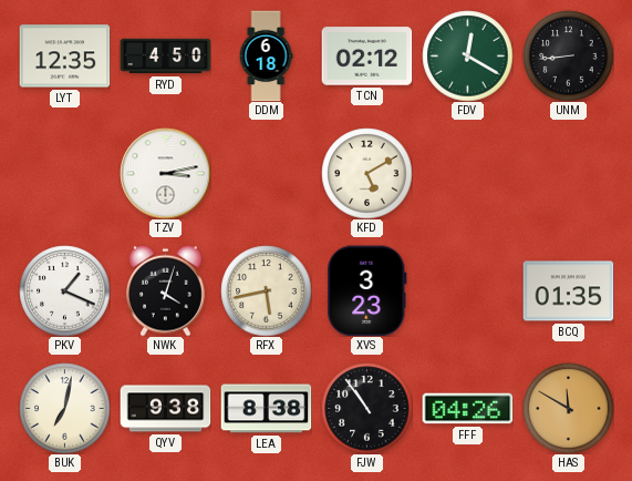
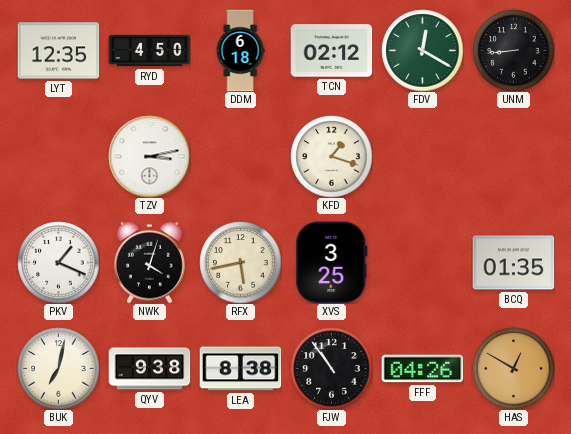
KFD: 5:10 -> 1:18 (331, 156)
XVS: 3:23 -> 3:25 (332, 262)
HAS: 11:50 -> 12:50 (513, 368)
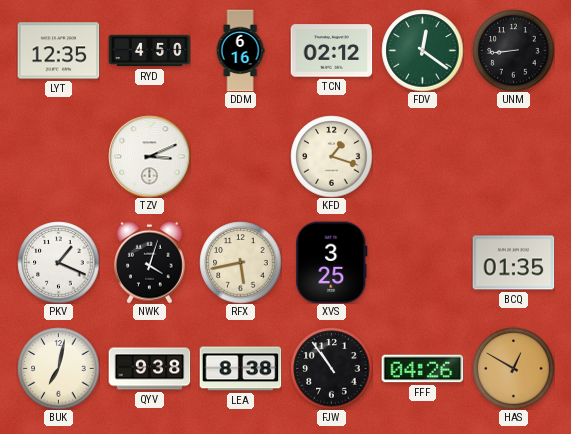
DDM: 6:18 -> 6:16 (240, 50)
FDV: 12:20 -> 12:21 (422, 50)
TZV: 3:13 -> 3:11 (149, 156)
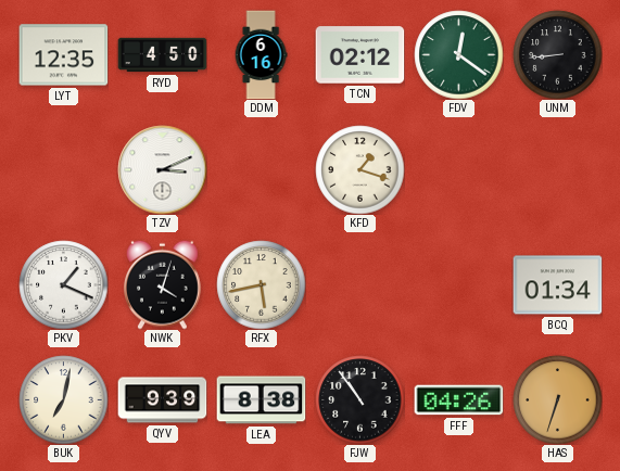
XVS: 3:25 -> none (332, 262)
BCQ: 01:35 -> 01:34 (557, 285)
QYV: 9:38 -> 9:39 (162, 400)
HAS: 12:50 -> 6:33 (557, 399)
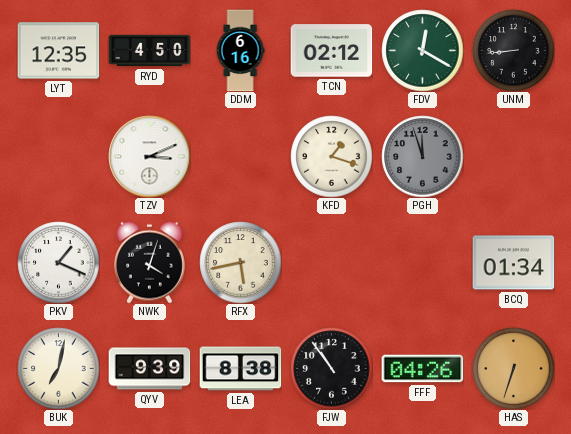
FDV: 12:21 -> 12:20 (422, 50)
PGH: none -> 11:57 (422, 156)
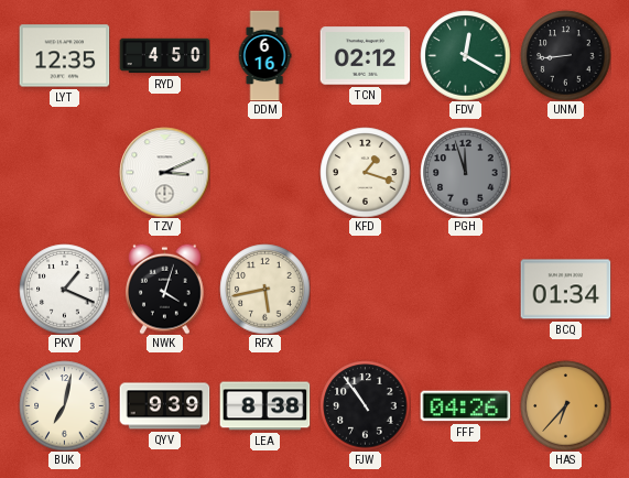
HAS: 6:33 -> 6:37 (565, 405)
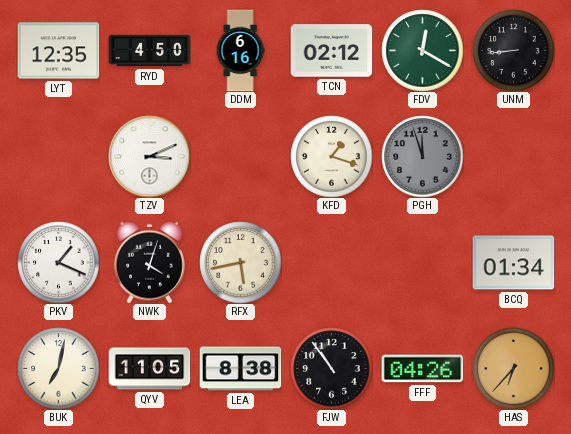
QYV: 9:39 -> 11:05 (149, 369)
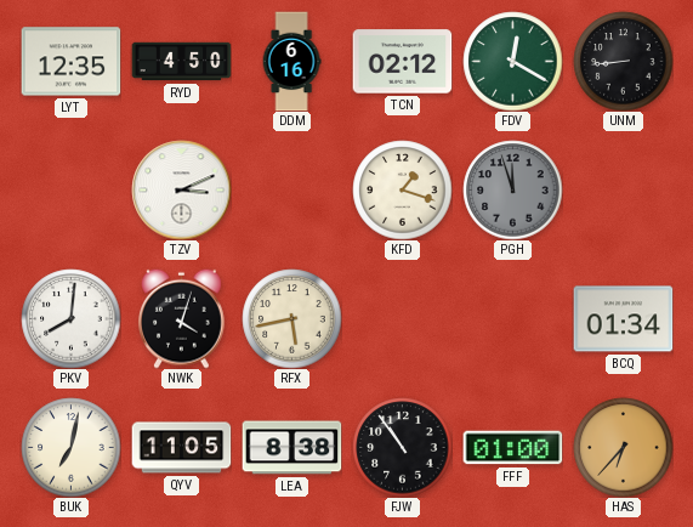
PKV: 1:19 -> 8:01 (70, 318)
FFF: 04:26 -> 01:00 (512, 448)
